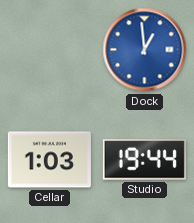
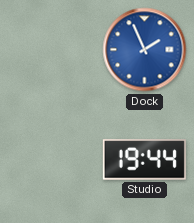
Dock: 12:59 -> 1:56 (145, 50)
Cellar: 1:03 -> none (49, 160)
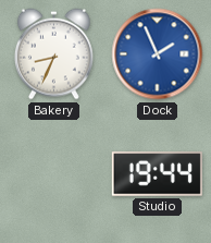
Bakery: none -> 8:34 (53, 54)
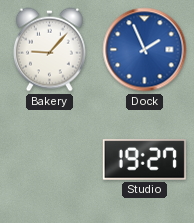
Bakery: 8:34 -> 9:07 (49, 50)
Studio: 19:44 -> 19:27 (144, 160)
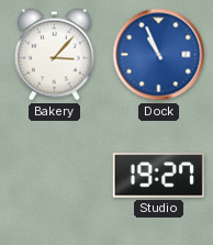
Bakery: 9:07 -> 3:07 (54, 55)
Dock: 1:56 -> 10:56 (159, 55)
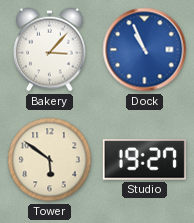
Tower: none -> 5:51 (50, 160)
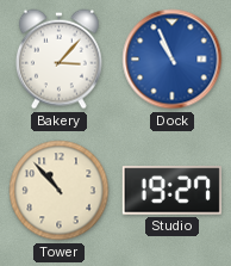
Tower: 5:51 -> 10:53 (60, 191)
